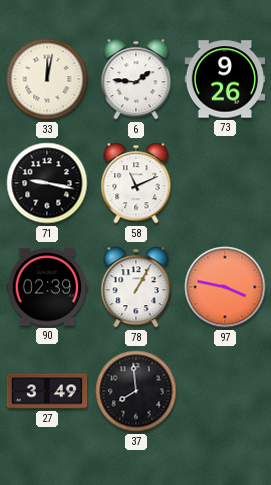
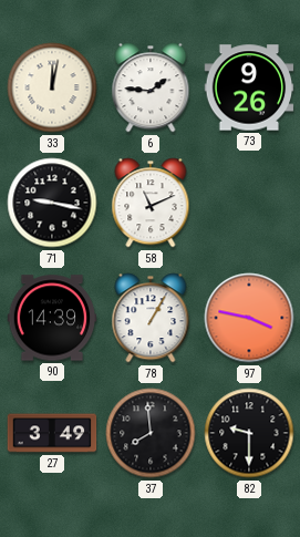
90: 02:39 -> 14:39 (52, 318)
82: none -> 9:30 (249, 433)
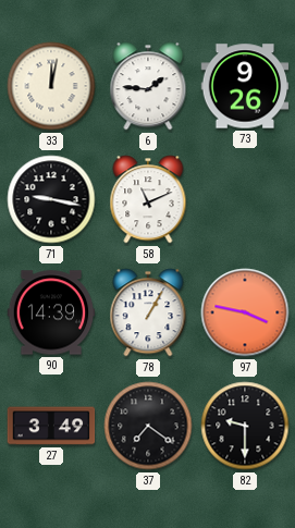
37: 7:59 -> 7:21 (148, 426)
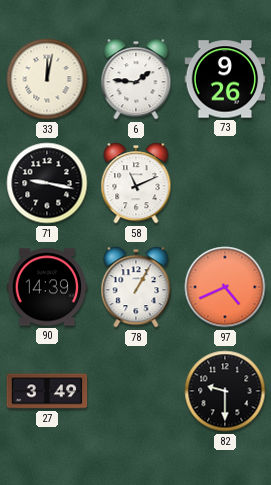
97: 3:47 -> 4:41 (225, 287)
37: 7:21 -> none (148, 426)
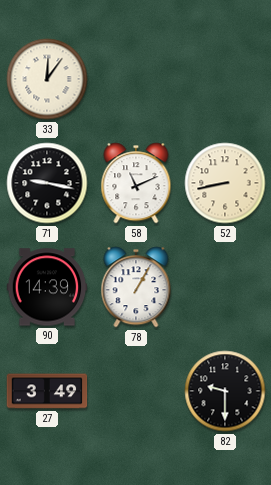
33: 12:02 -> 12:06 (47, 79)
6: 1:46 -> none (136, 79)
73: 9:26 -> none (225, 79)
52: none -> 8:43 (225, 183)
97: 4:41 -> none (225, 287)
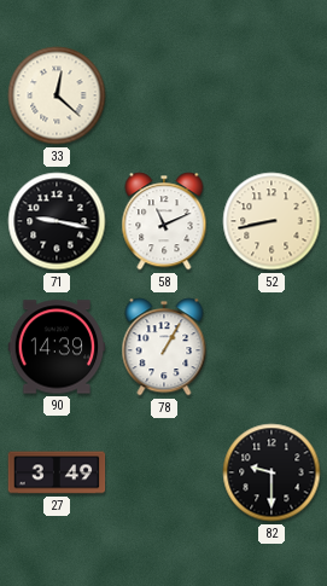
33: 12:06 -> 12:22 (57, 95)
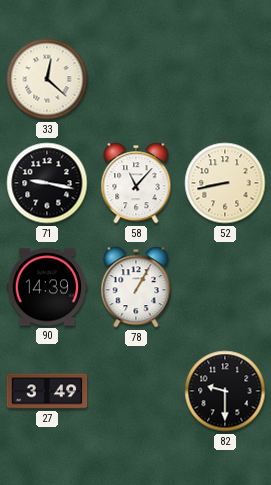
58: 11:11 -> 11:07 (136, 183)
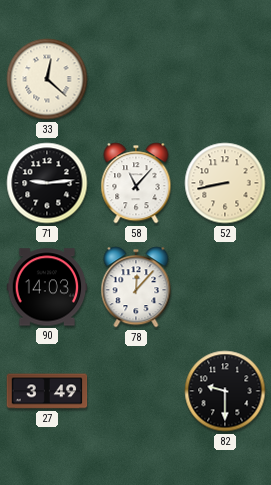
71: 9:17 -> 9:14 (47, 183)
90: 14:39 -> 14:03 (47, 287)
78: 1:05 -> 12:07 (136, 287)
